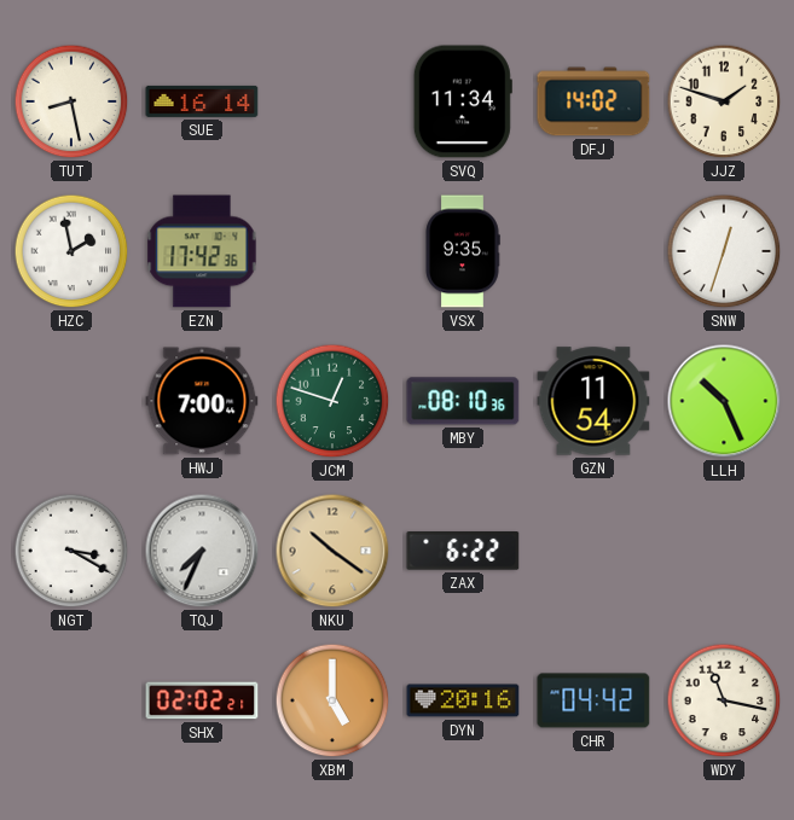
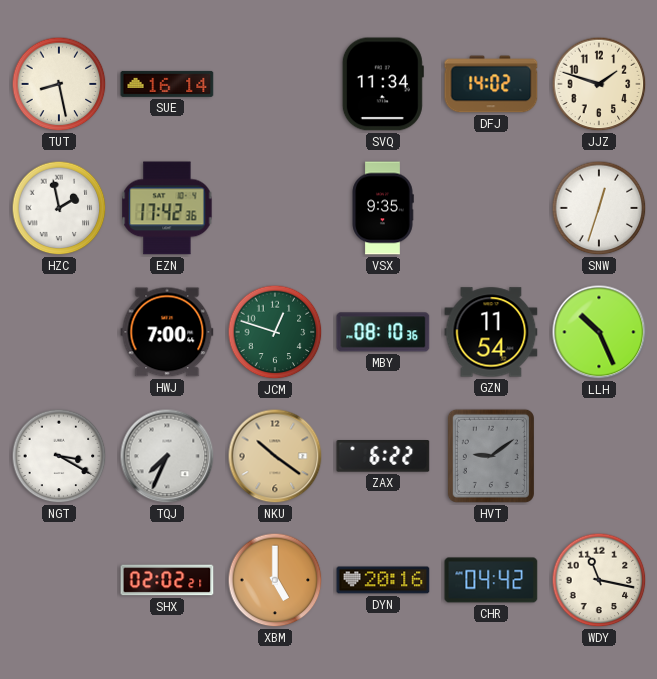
HVT: none -> 9:09 (491, 456)
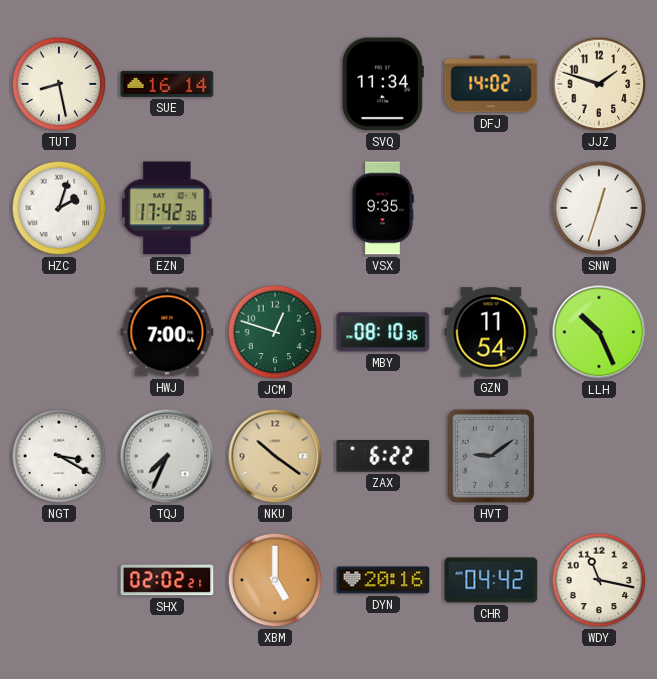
HZC: 1:58 -> 2:03 (59, 208)
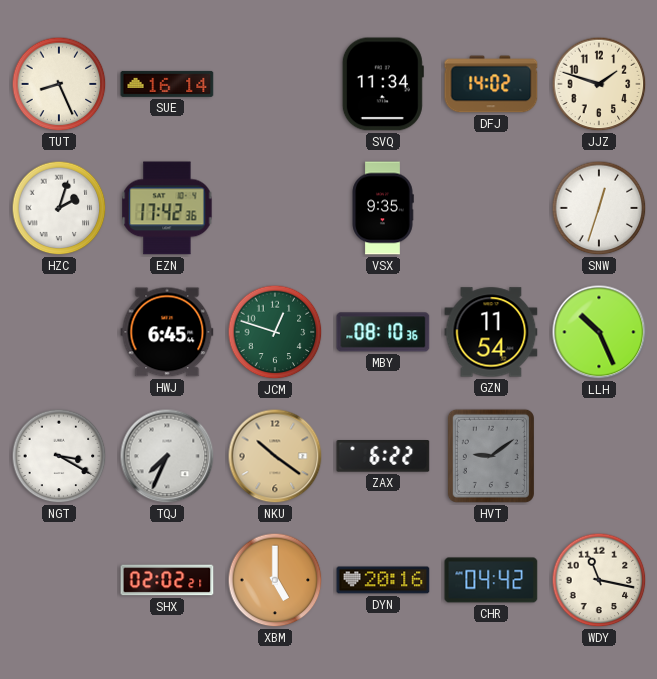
TUT: 8:28 -> 8:26 (59, 84)
HWJ: 7:00 -> 6:45 (167, 332)
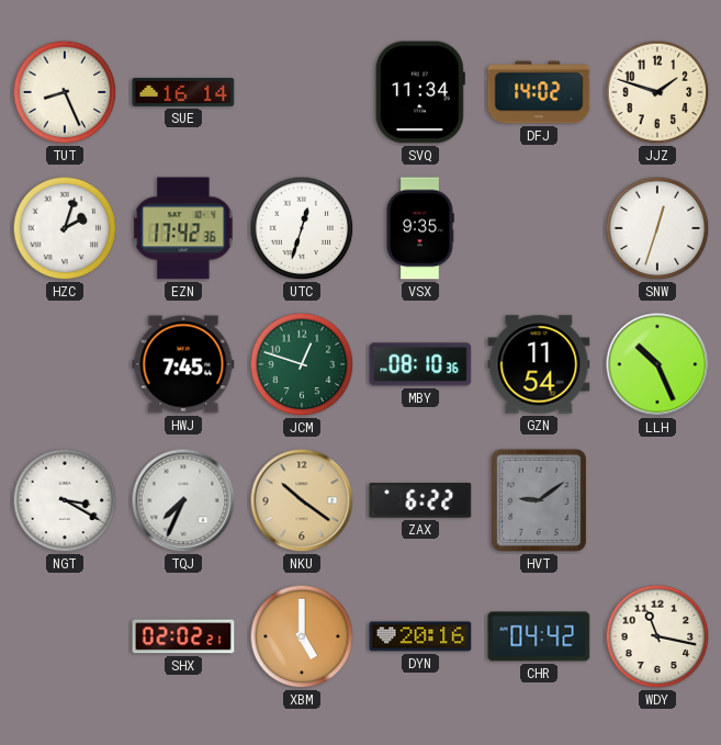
UTC: none -> 12:33 (302, 228)
HWJ: 6:45 -> 7:45 (183, 364)
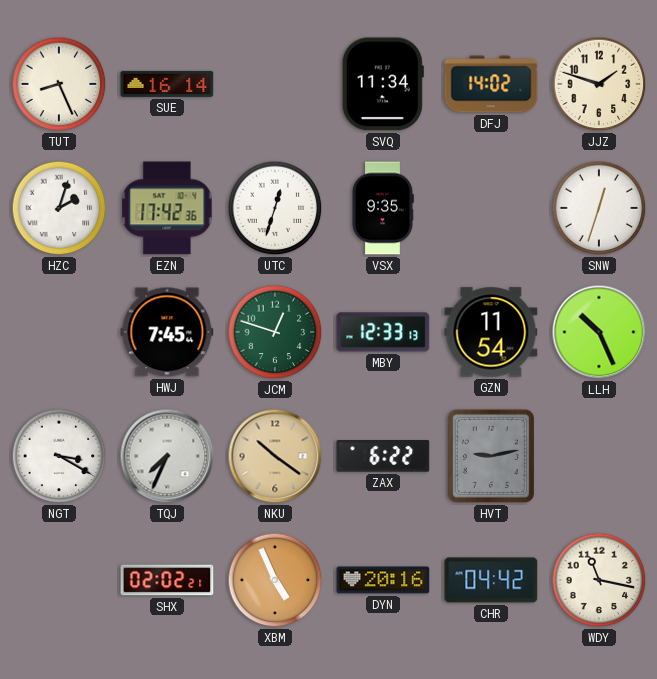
MBY: 08:10 -> 12:33 (383, 332)
HVT: 9:09 -> 9:13 (491, 456)
XBM: 5:00 -> 4:56 (275, 580)
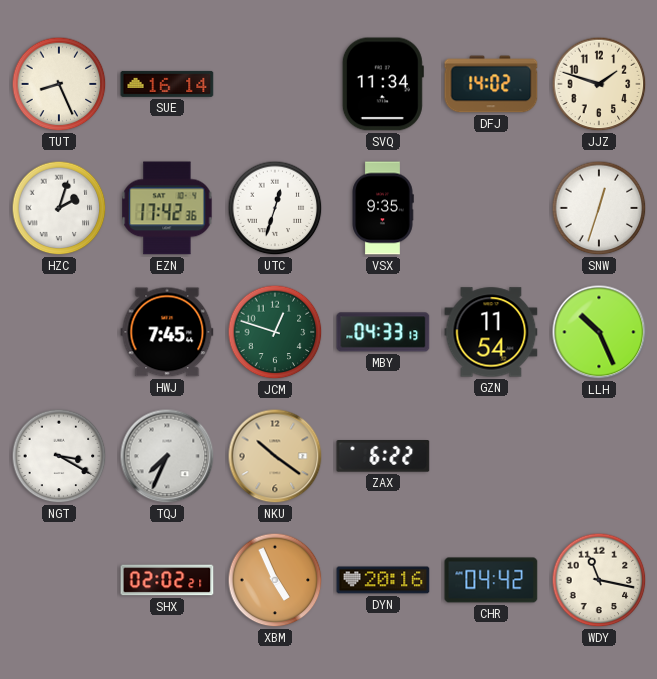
MBY: 12:33 -> 04:33 (383, 332)
HVT: 9:13 -> none (491, 456)
